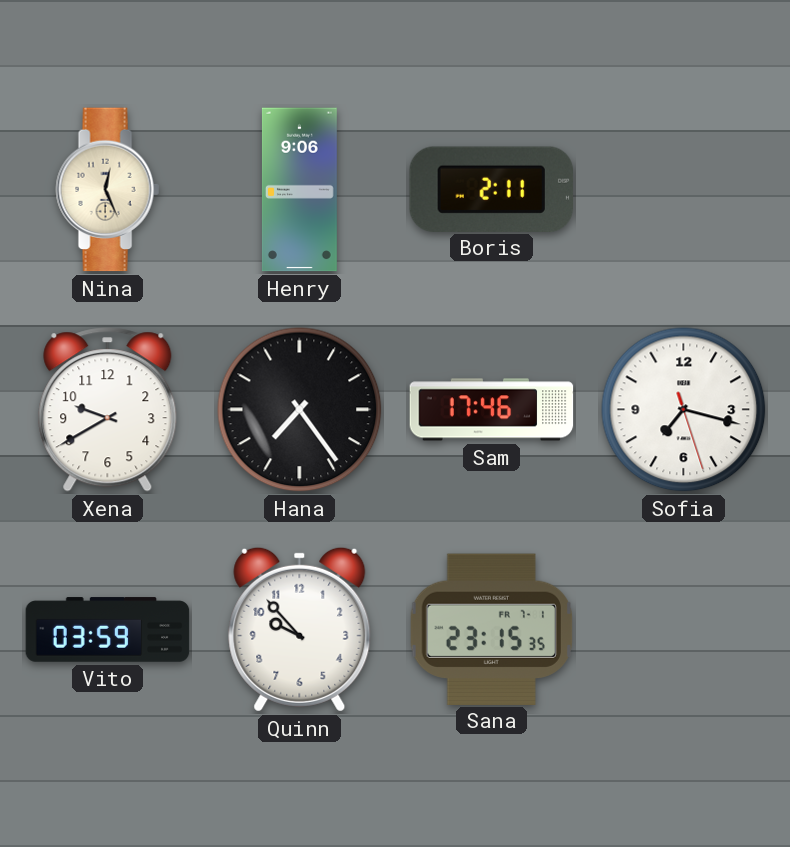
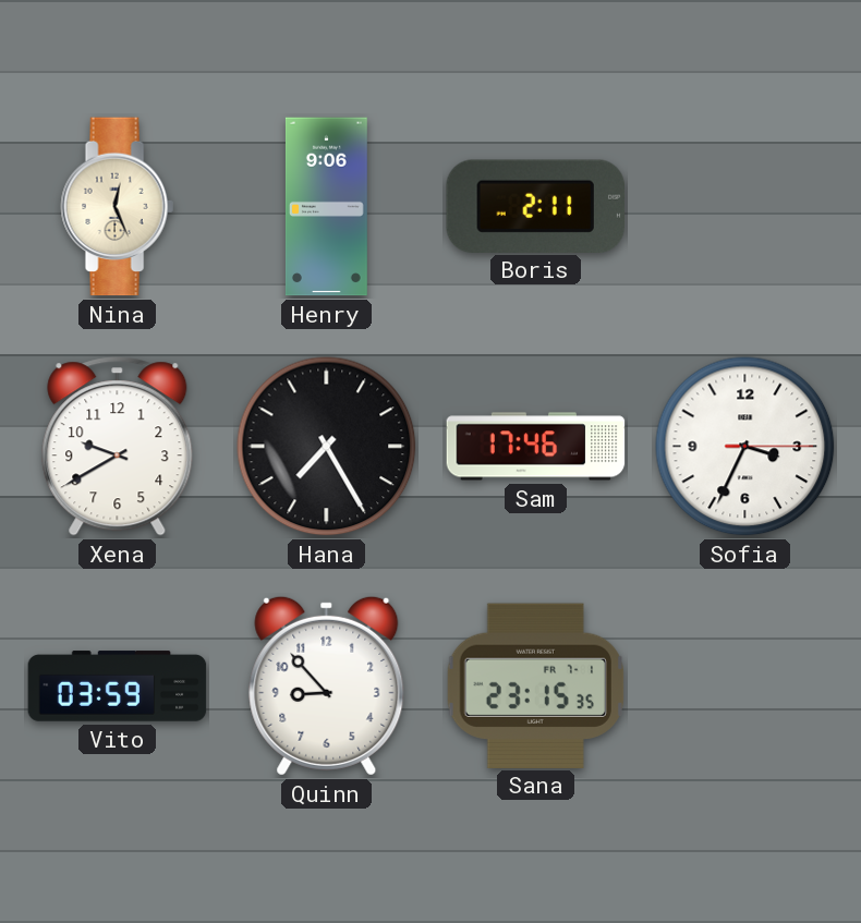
Hana: 7:24 -> 7:25 (327, 447)
Sofia: 7:17 -> 3:34 (745, 447)
Quinn: 9:53 -> 8:53 (327, 685)
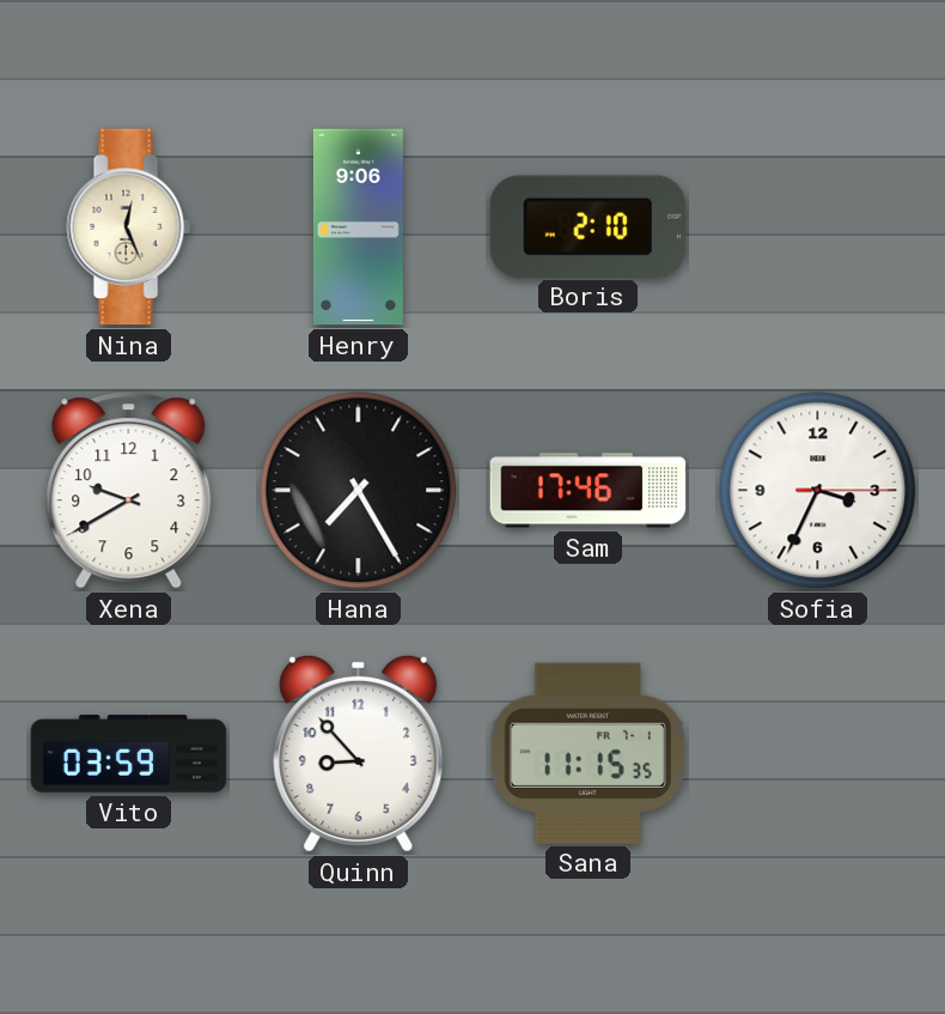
Boris: 2:11 -> 2:10 (587, 226)
Sana: 23:15 -> 11:15 (587, 753)
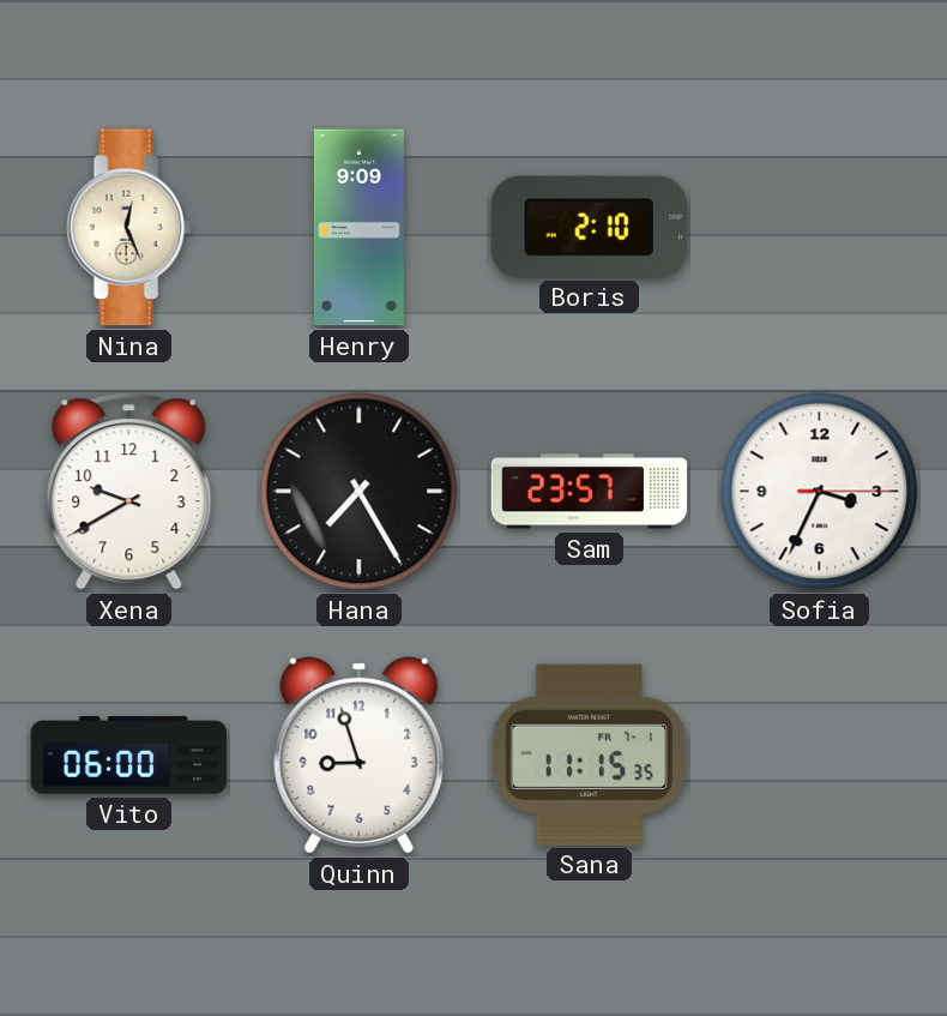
Henry: 9:06 -> 9:09 (358, 228)
Sam: 17:46 -> 23:57 (590, 492)
Vito: 03:59 -> 06:00 (129, 756)
Quinn: 8:53 -> 8:57 (360, 755)
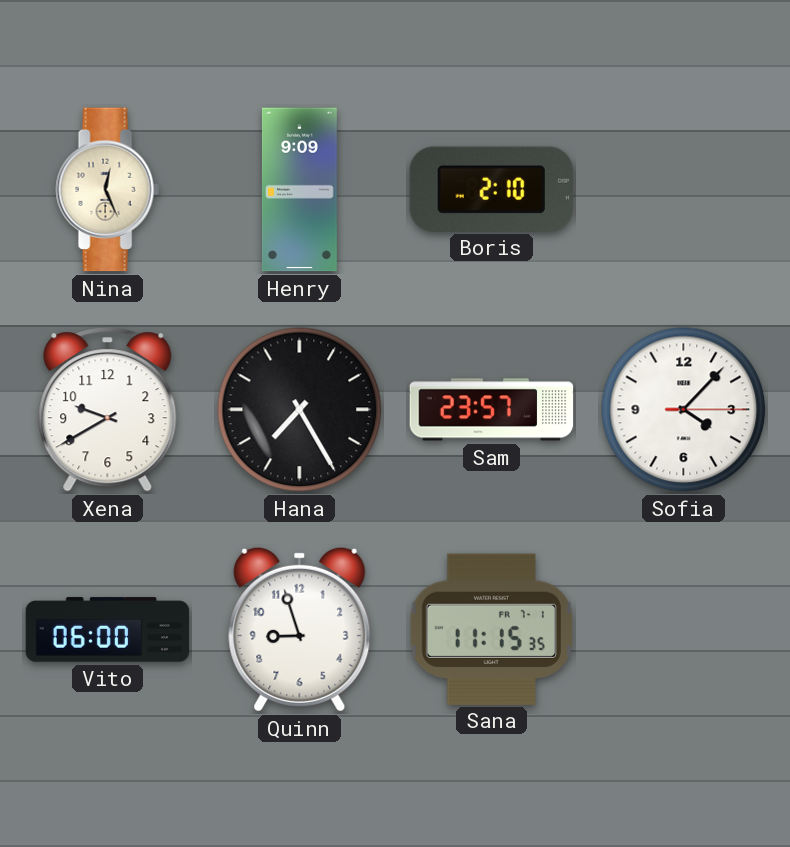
Sofia: 3:34 -> 4:07 (684, 410)
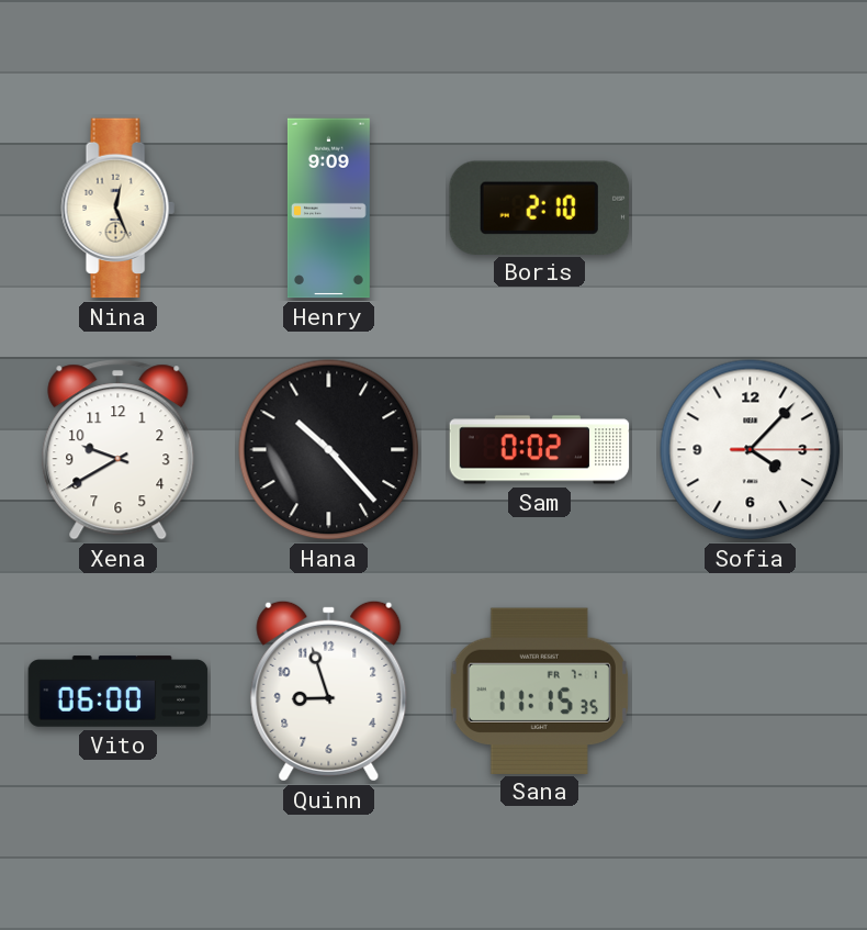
Hana: 7:25 -> 10:23 (329, 450)
Sam: 23:57 -> 0:02 (540, 450)
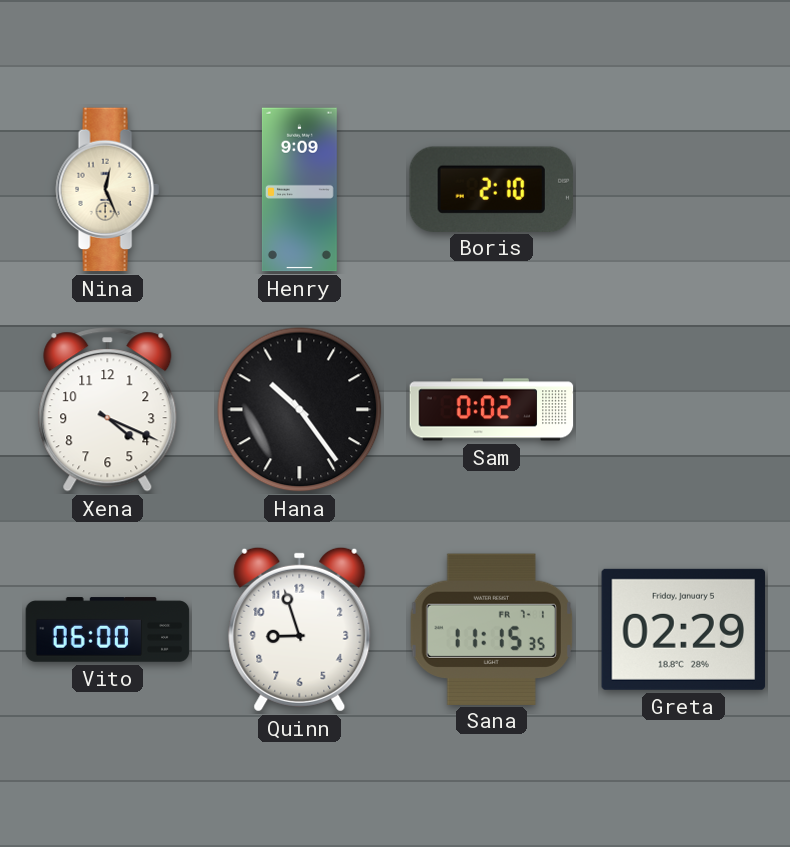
Xena: 9:40 -> 4:19 (108, 410)
Hana: 10:23 -> 10:24 (300, 410)
Sofia: 4:07 -> none (751, 450)
Greta: none -> 02:29 (684, 629)
